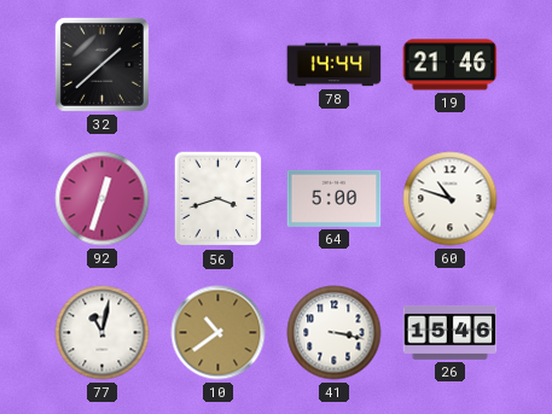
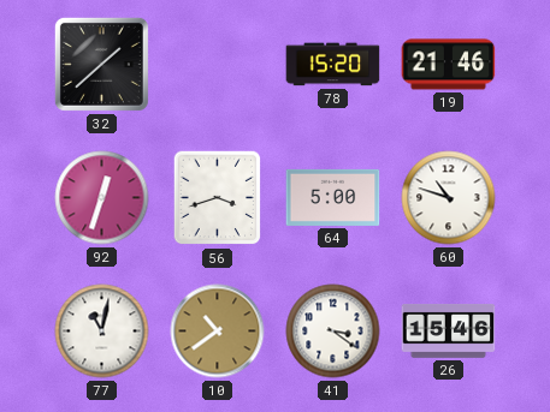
78: 14:44 -> 15:20 (333, 65)
41: 3:17 -> 3:21 (333, 332)
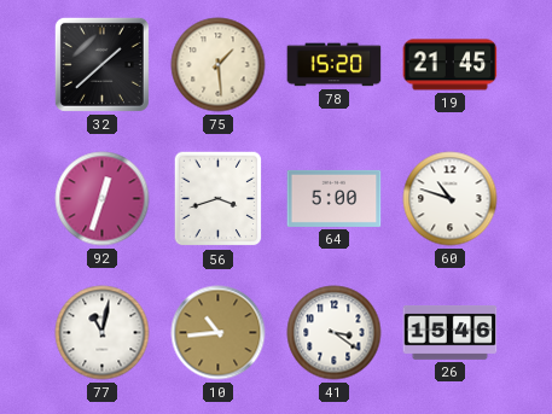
75: none -> 1:29 (219, 65)
19: 21:46 -> 21:45 (451, 65)
10: 10:39 -> 10:44 (219, 333)
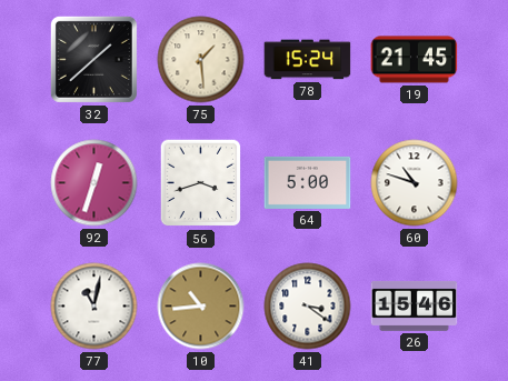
78: 15:20 -> 15:24 (308, 60)
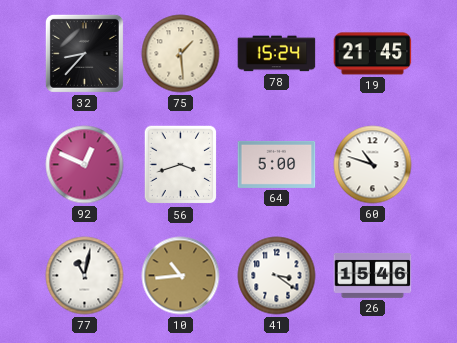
32: 1:38 -> 8:37 (84, 53)
92: 12:33 -> 12:49 (85, 165)
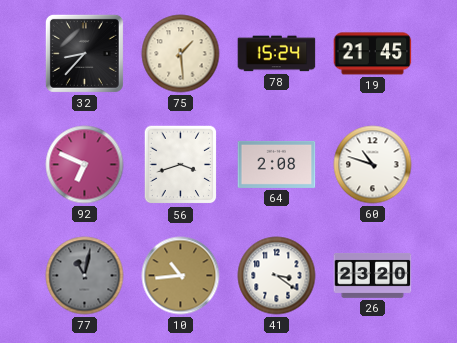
92: 12:49 -> 6:49 (85, 165)
64: 5:00 -> 2:08 (277, 164)
77 dial: white -> grey (85, 276)
26: 15:46 -> 23:20 (373, 275)
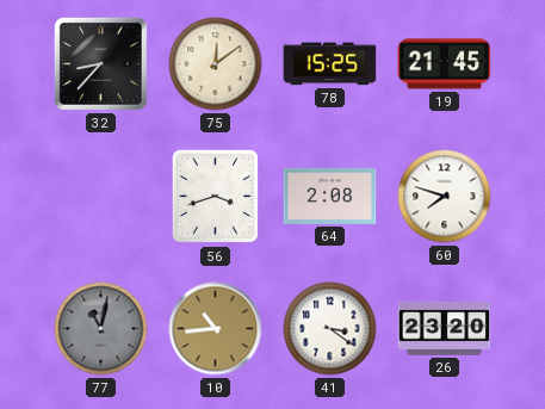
75: 1:29 -> 12:09 (216, 64)
78: 15:24 -> 15:25 (330, 64)
92: 6:49 -> none (85, 165)
60: 10:48 -> 7:48 (445, 197)
